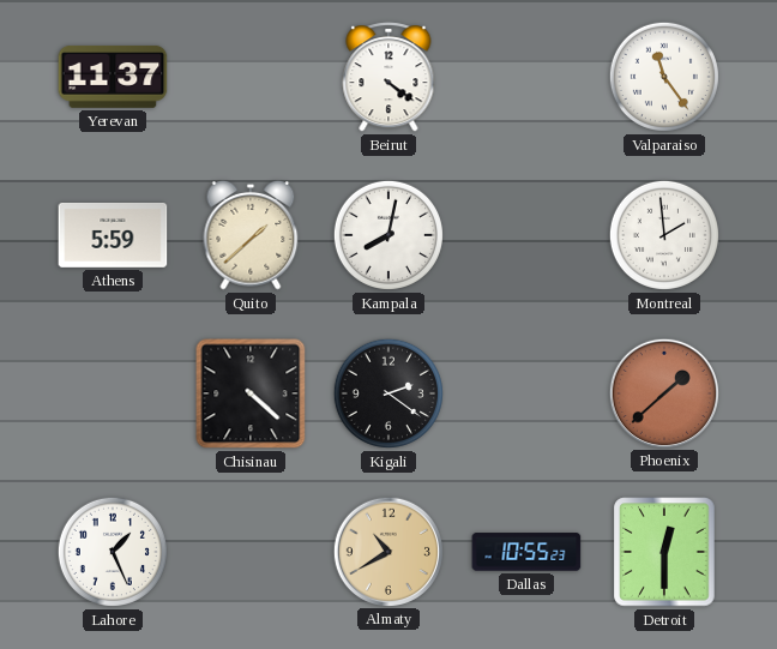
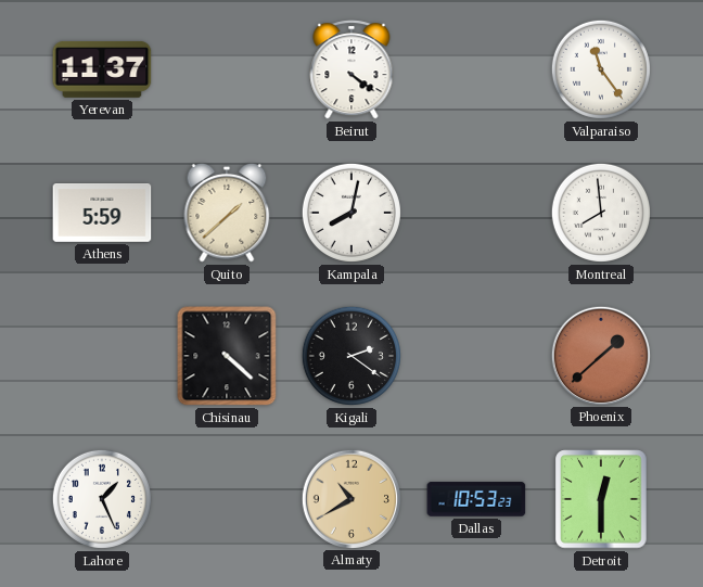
Montreal: 1:59 -> 7:59 (601, 213)
Dallas: 10:55 -> 10:53 (476, 499)
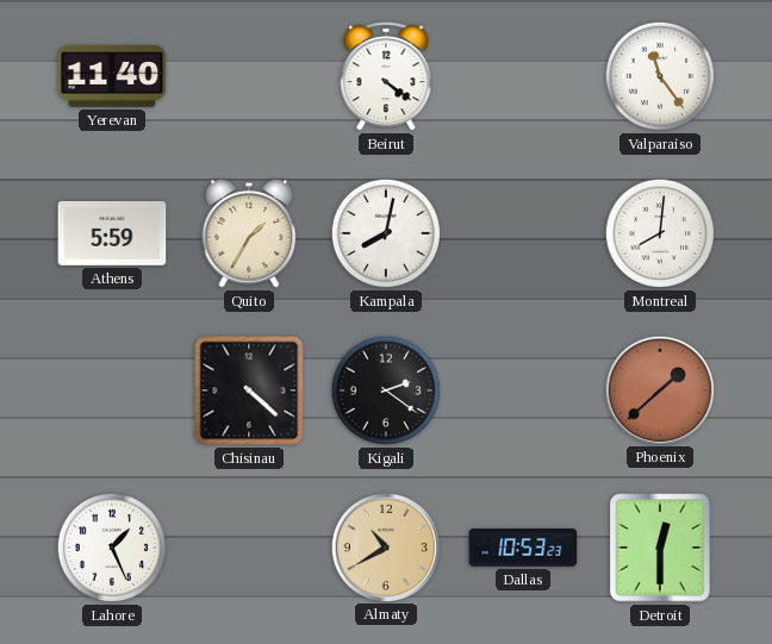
Yerevan: 11:37 -> 11:40 (112, 76)
Quito: 1:38 -> 1:35 (249, 233)
Montreal: 7:59 -> 8:01 (660, 233)
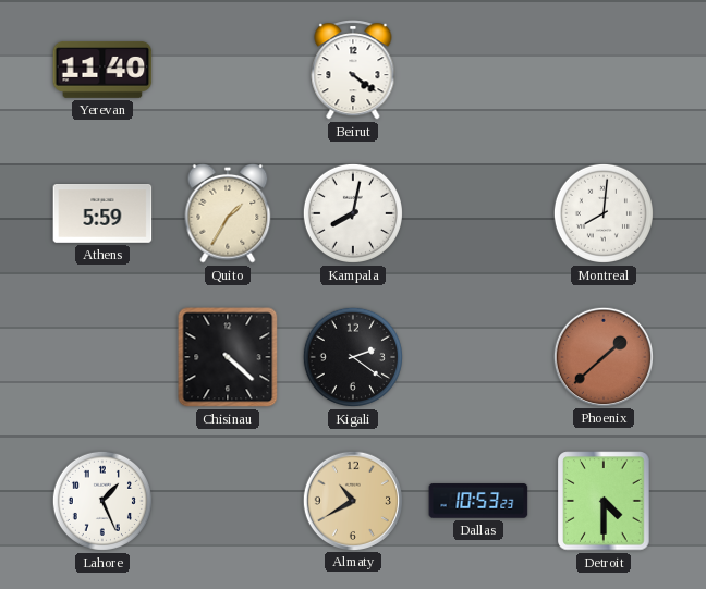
Valparaiso: 11:24 -> none (660, 76)
Detroit: 12:30 -> 4:30 (604, 501)
